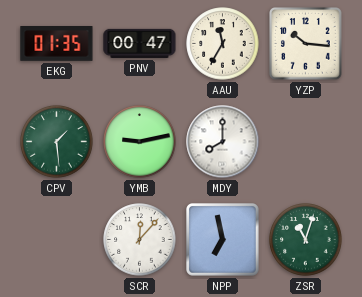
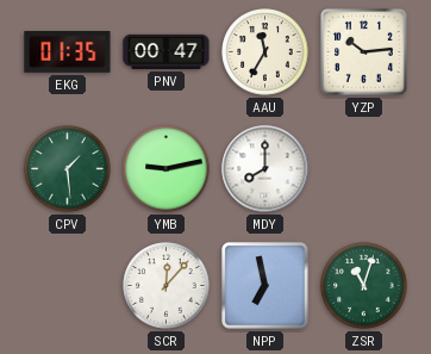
YZP: 10:16 -> 10:14 (364, 52)
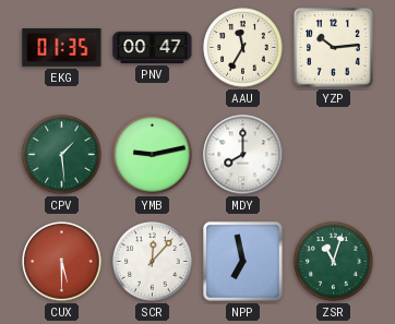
CUX: none -> 5:30 (62, 262)
